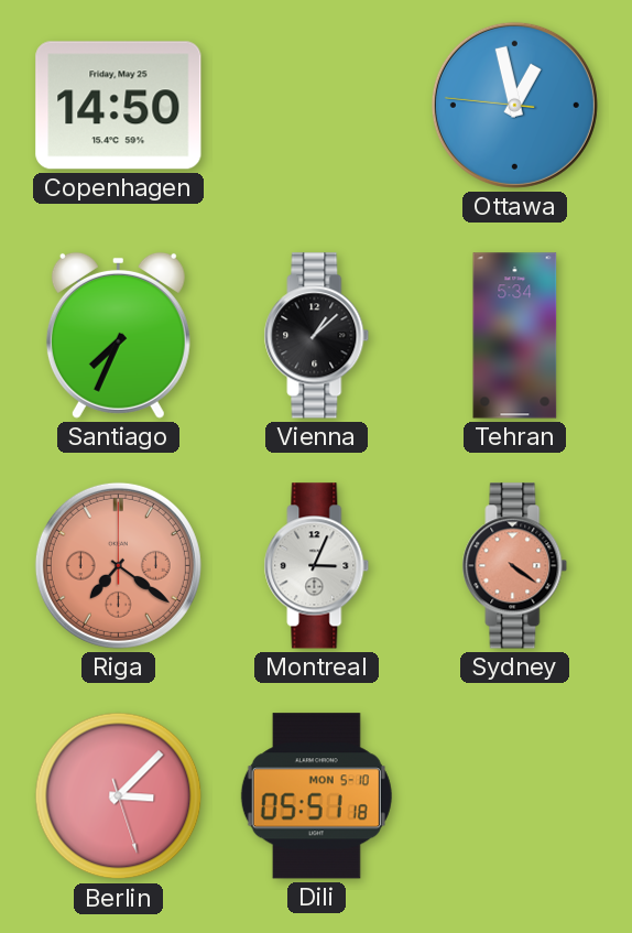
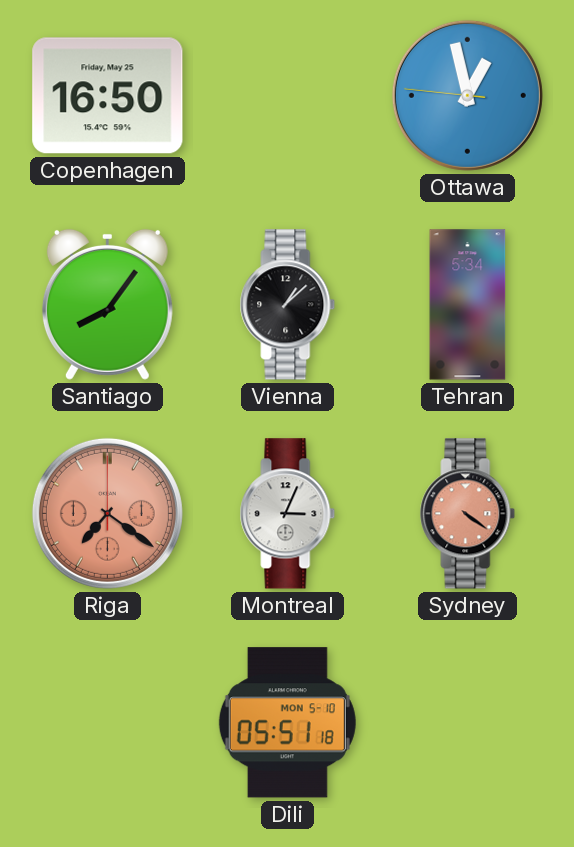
Copenhagen: 14:50 -> 16:50 (108, 96)
Santiago: 7:34 -> 8:06 (107, 304)
Berlin: 3:07 -> none (119, 796)
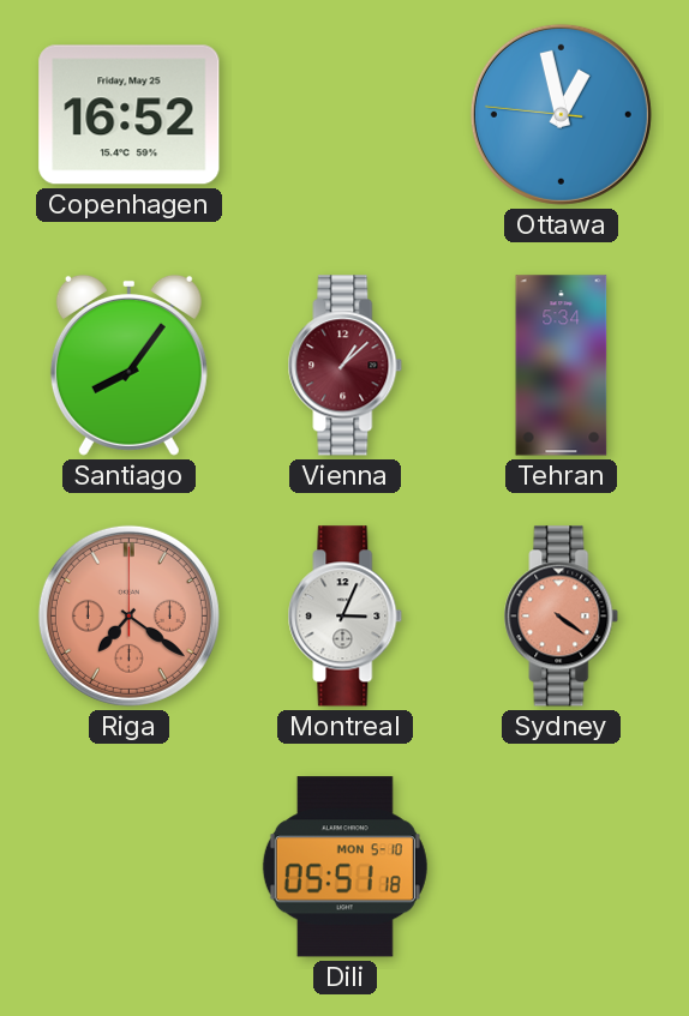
Copenhagen: 16:50 -> 16:52 (130, 115)
Vienna dial: black -> burgundy (346, 366)
